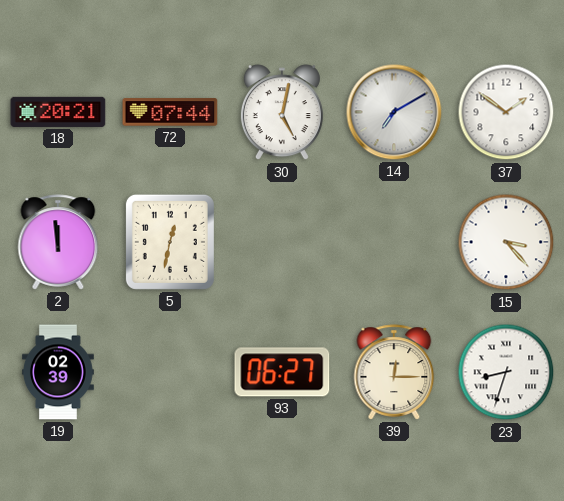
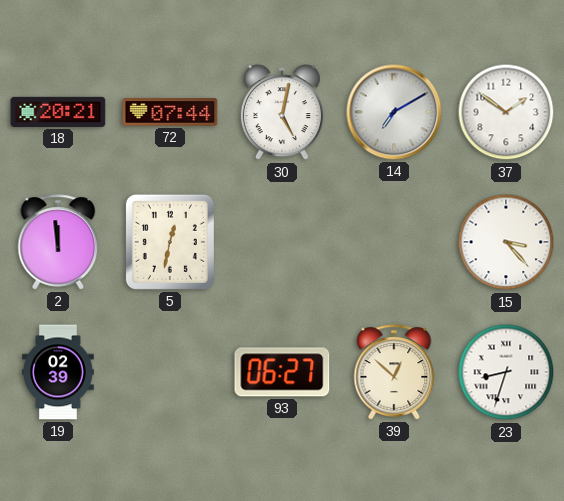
39: 12:15 -> 12:52 (394, 372)
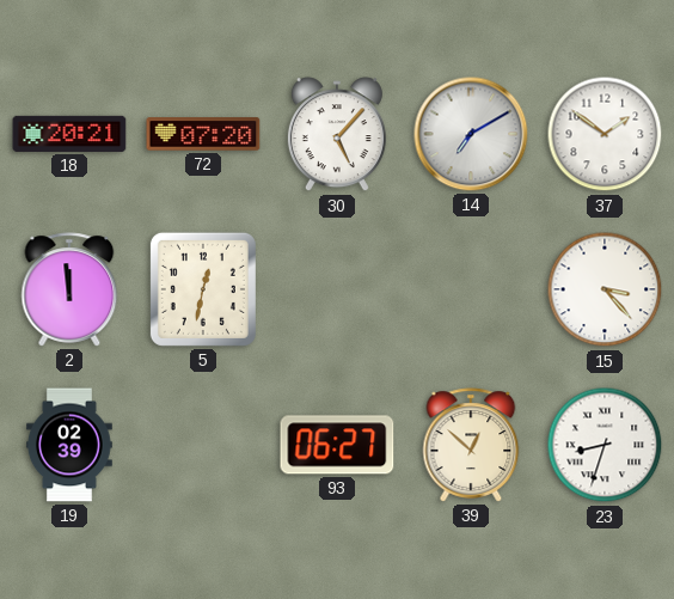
72: 07:44 -> 07:20 (203, 134)
30: 5:02 -> 5:07 (337, 135)
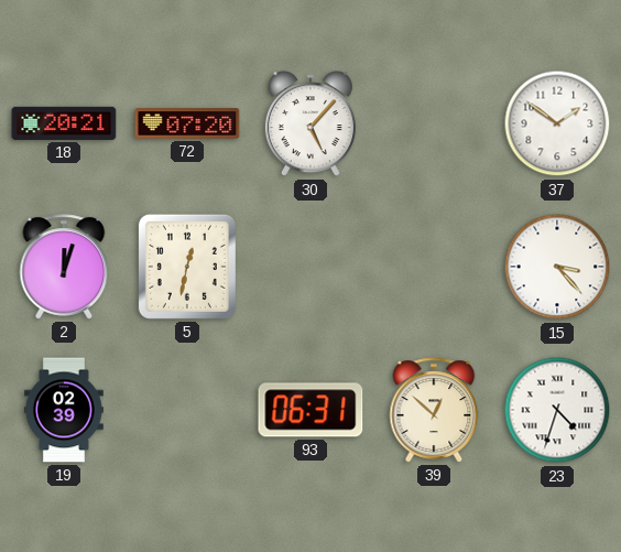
14: 7:10 -> none (471, 134)
2: 11:59 -> 12:03 (64, 267)
93: 06:27 -> 06:31 (310, 410)
23: 8:33 -> 4:33 (557, 410)
